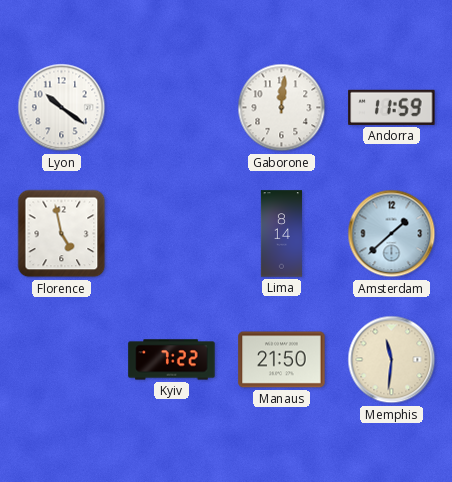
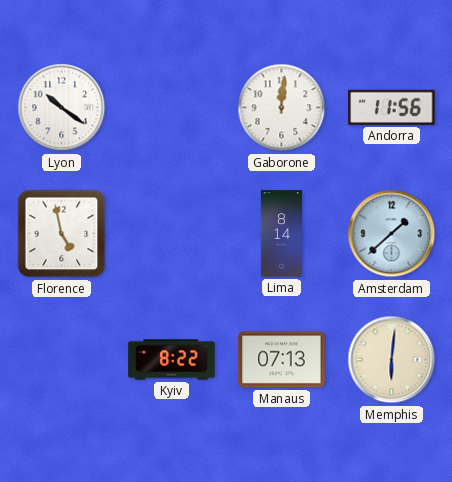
Andorra: 11:59 -> 11:56 (392, 107)
Kyiv: 7:22 -> 8:22 (172, 360)
Manaus: 21:50 -> 07:13 (282, 360)
Memphis: 11:31 -> 6:01 (392, 360)
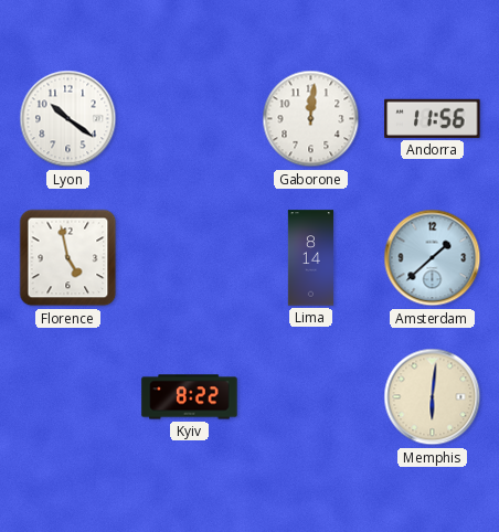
Manaus: 07:13 -> none (282, 360)
